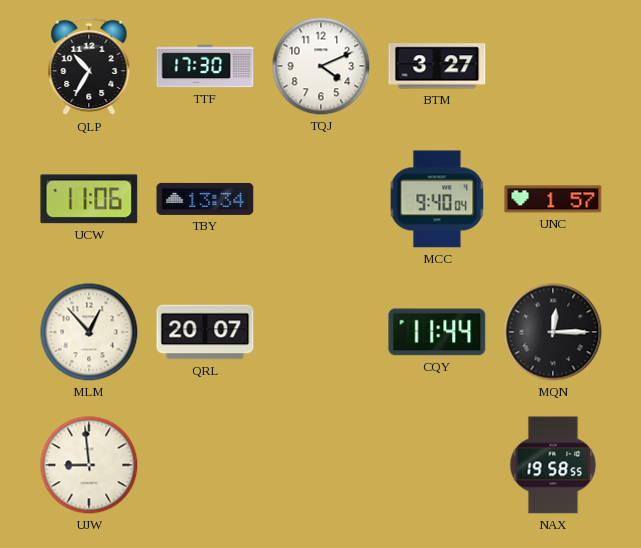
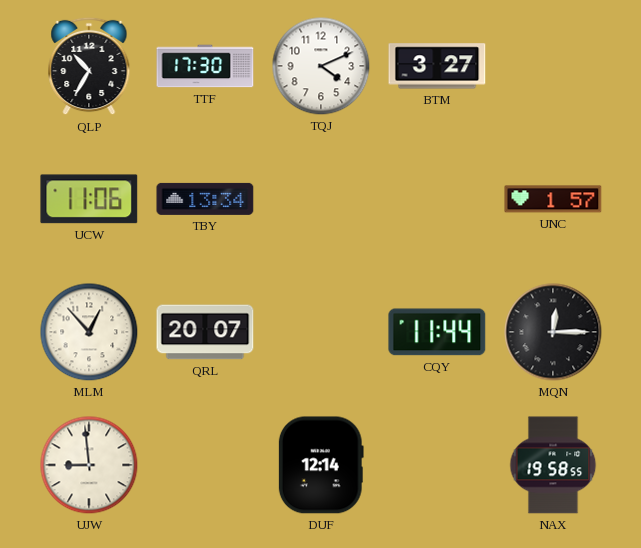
MCC: 9:40 -> none (437, 199)
DUF: none -> 12:14 (321, 465)
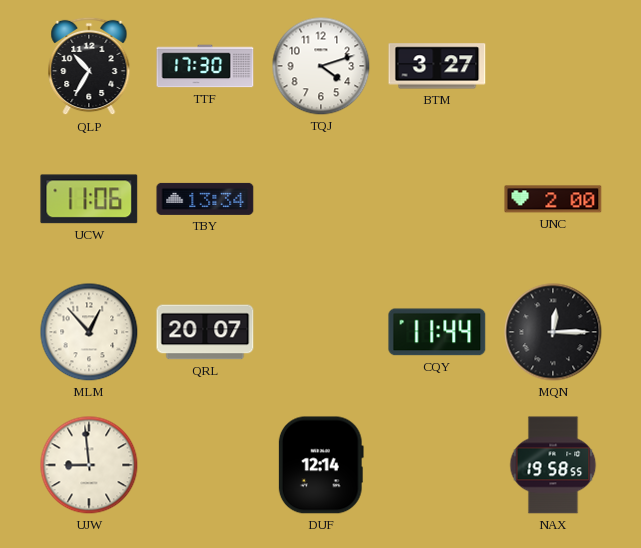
TQJ: 4:11 -> 4:12 (321, 66)
UNC: 1:57 -> 2:00 (553, 199)
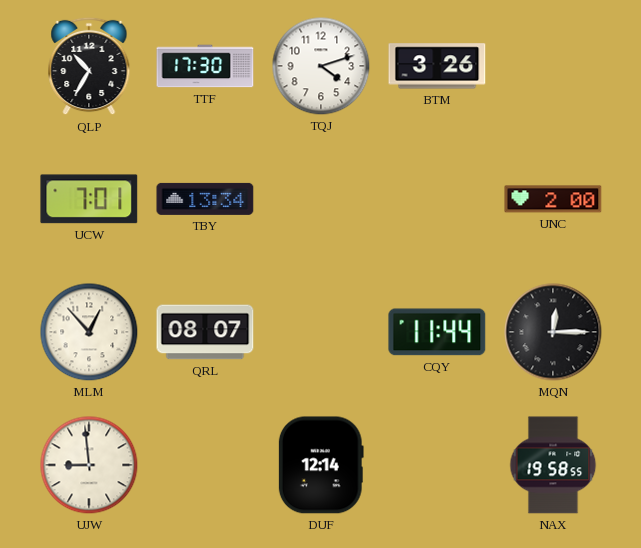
BTM: 3:27 -> 3:26 (437, 66)
UCW: 11:06 -> 7:01 (89, 199)
QRL: 20:07 -> 08:07 (205, 332)
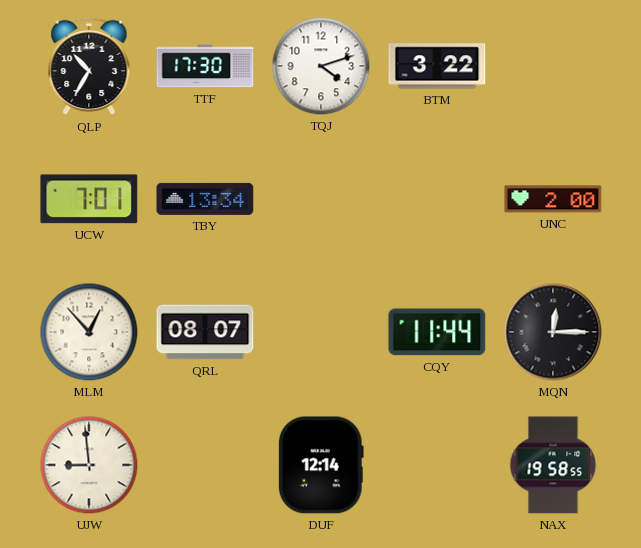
BTM: 3:26 -> 3:22 (437, 66)
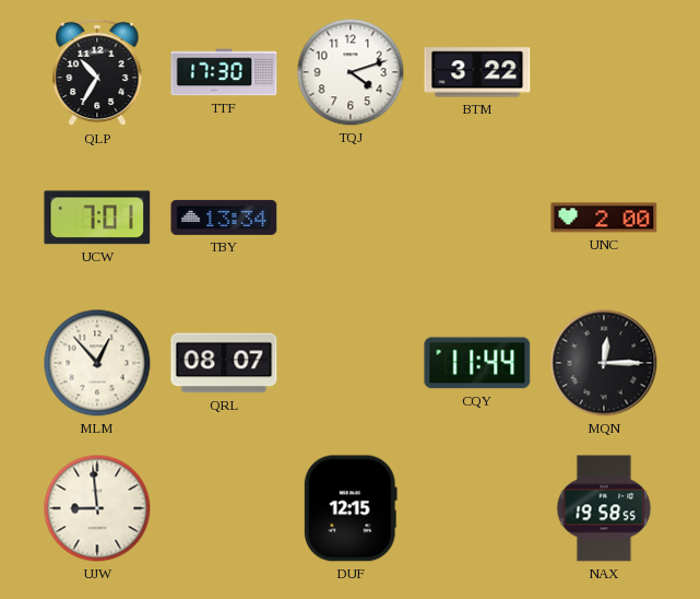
DUF: 12:14 -> 12:15 (351, 508)
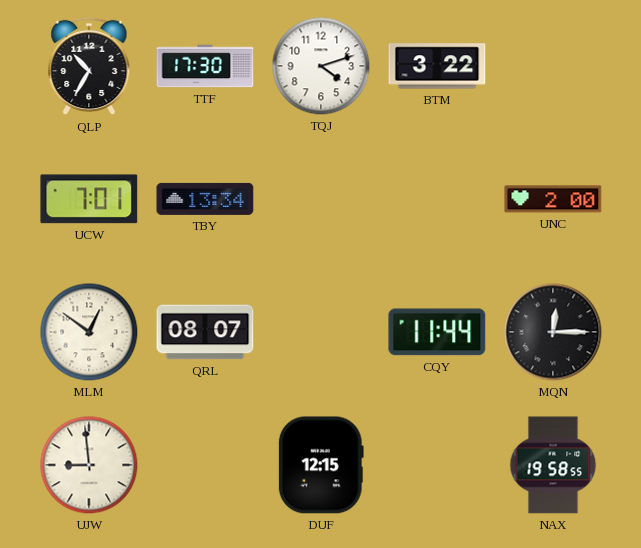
MLM: 12:53 -> 12:51 (89, 332)
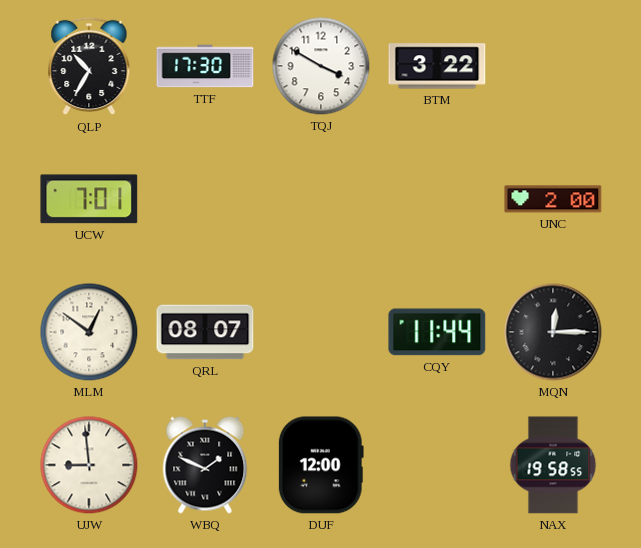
TQJ: 4:12 -> 3:50 (321, 66)
TBY: 13:34 -> none (205, 199)
WBQ: none -> 1:49 (205, 465)
DUF: 12:15 -> 12:00 (321, 465)
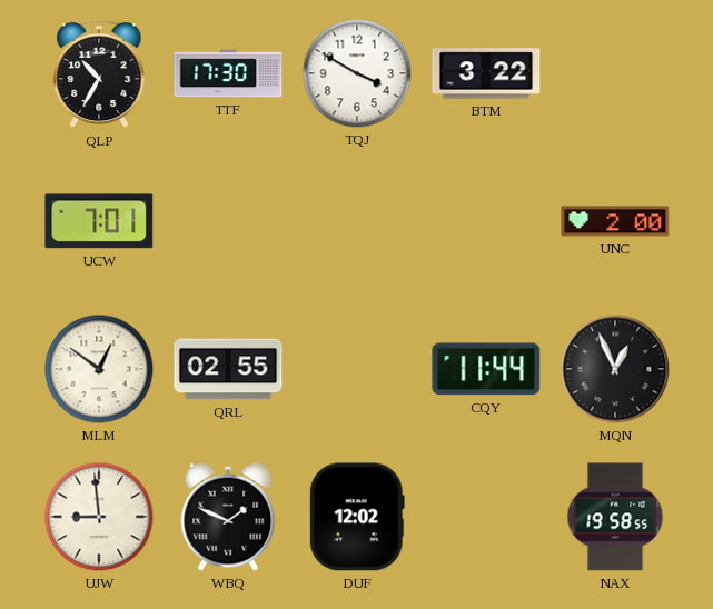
QRL: 08:07 -> 02:55 (228, 369)
MQN: 12:15 -> 12:56 (615, 369)
DUF: 12:00 -> 12:02 (357, 517)
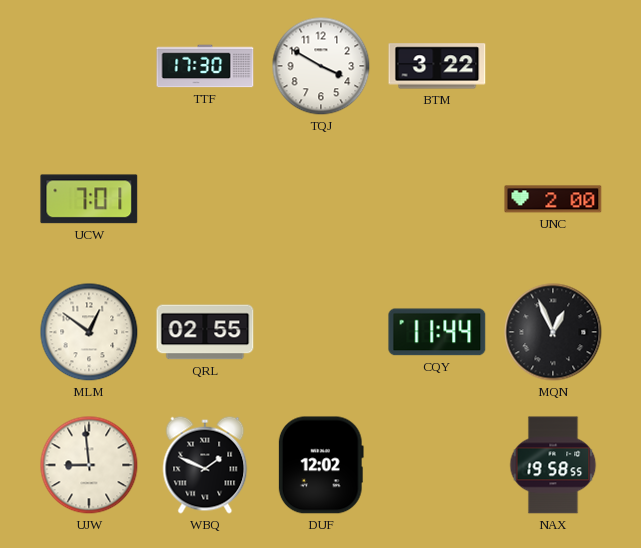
QLP: 10:35 -> none (99, 73)
